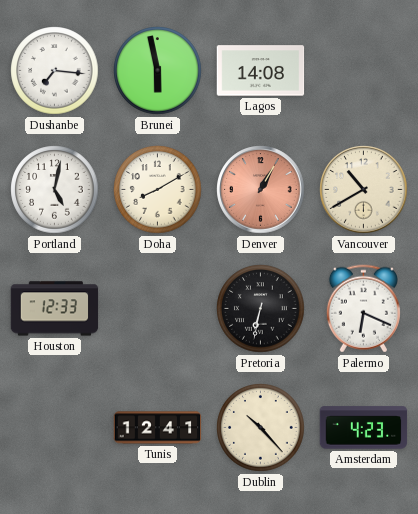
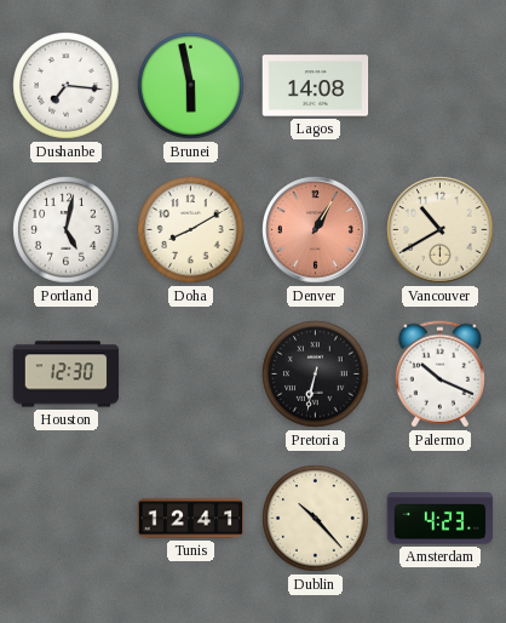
Houston: 12:33 -> 12:30 (67, 375)
Palermo: 6:19 -> 10:19 (439, 375)
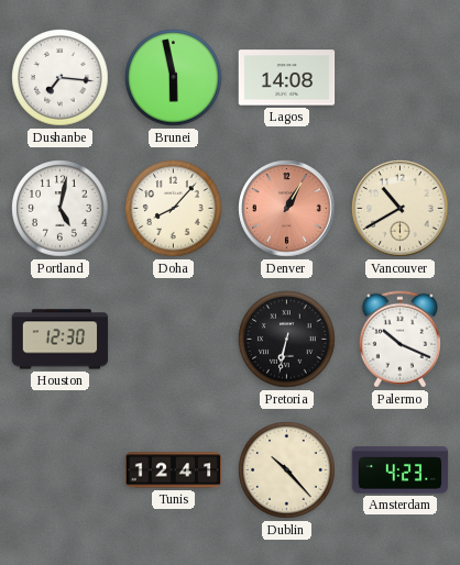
Doha: 8:10 -> 8:07 (174, 209)
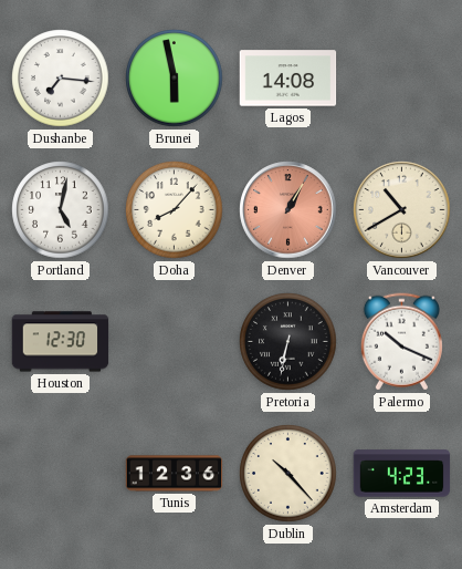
Tunis: 12:41 -> 12:36 (175, 474)
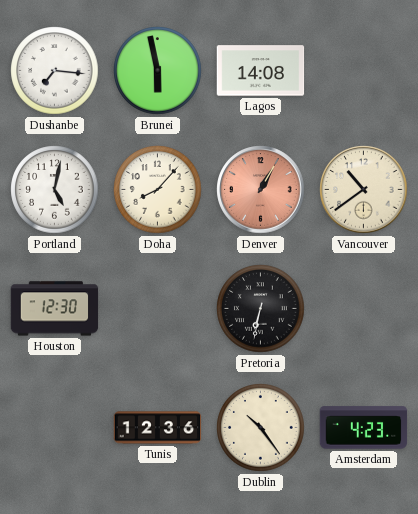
Vancouver: 10:40 -> 10:39 (364, 190)
Palermo: 10:19 -> none (401, 342)
Dublin: 10:23 -> 10:24 (261, 428)
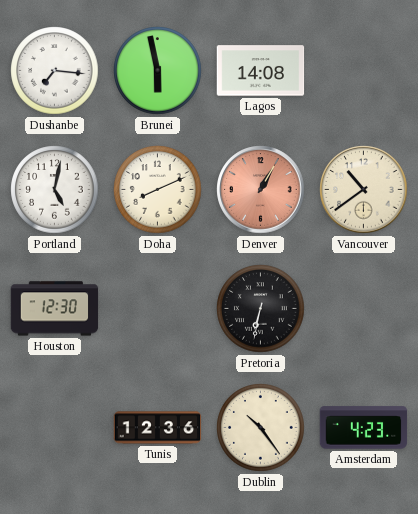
Doha: 8:07 -> 8:11 (158, 190)
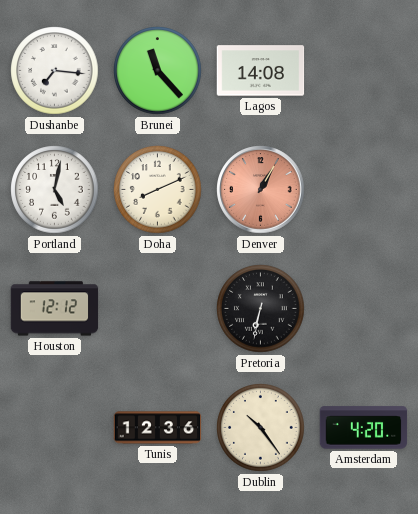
Brunei: 5:58 -> 11:23 (158, 71)
Vancouver: 10:39 -> none (364, 190)
Houston: 12:30 -> 12:12 (55, 309)
Amsterdam: 4:23 -> 4:20 (364, 428)
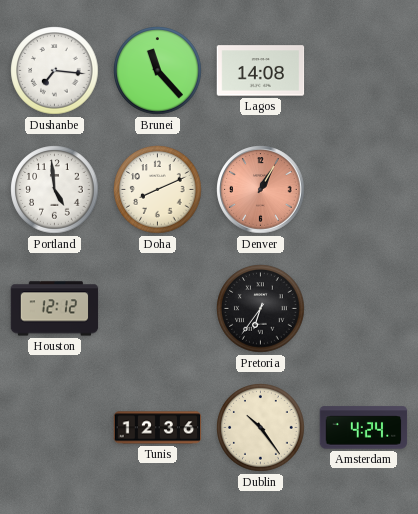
Portland: 5:02 -> 4:59 (55, 190)
Pretoria: 6:32 -> 6:36 (261, 309)
Amsterdam: 4:20 -> 4:24 (364, 428)
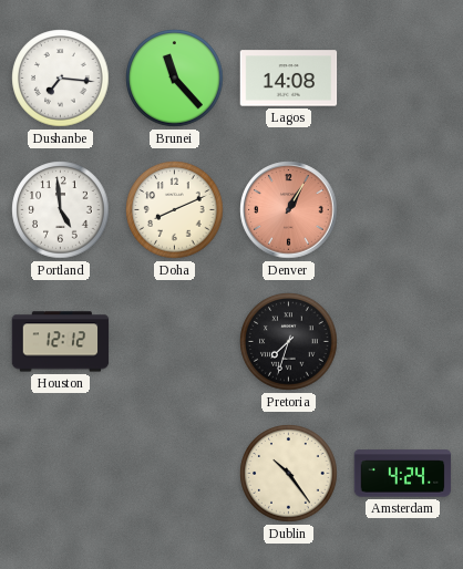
Pretoria: 6:36 -> 7:33 (289, 342)
Tunis: 12:36 -> none (158, 428)
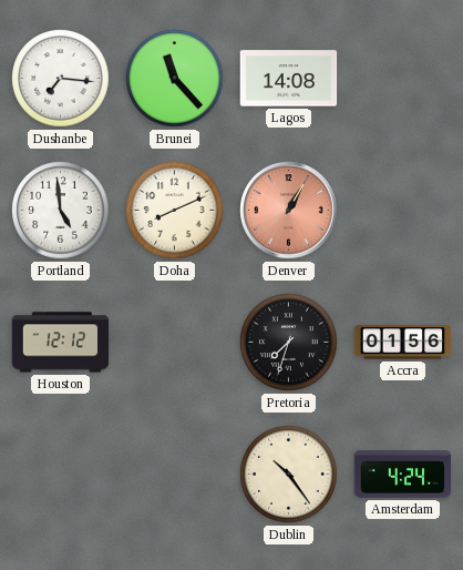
Accra: none -> 01:56 (403, 343)
